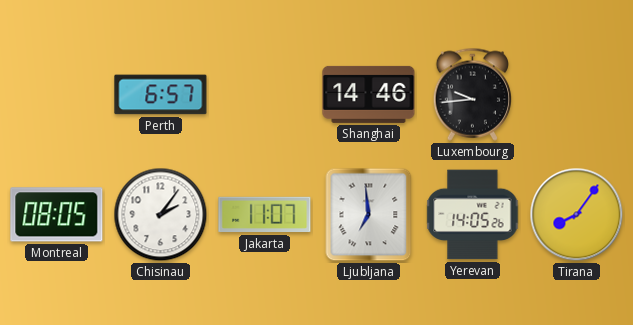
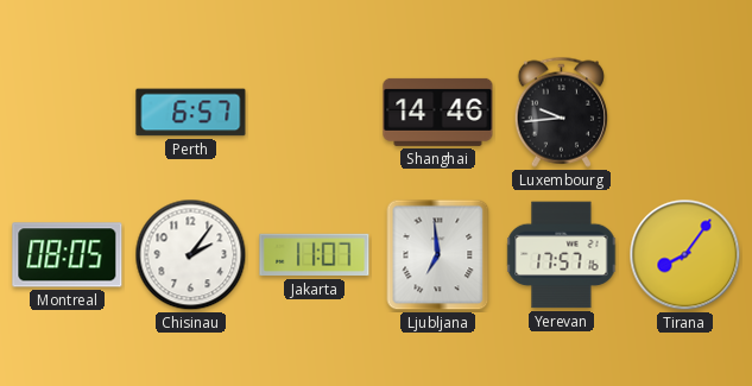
Yerevan: 14:05 -> 17:57 (562, 255)
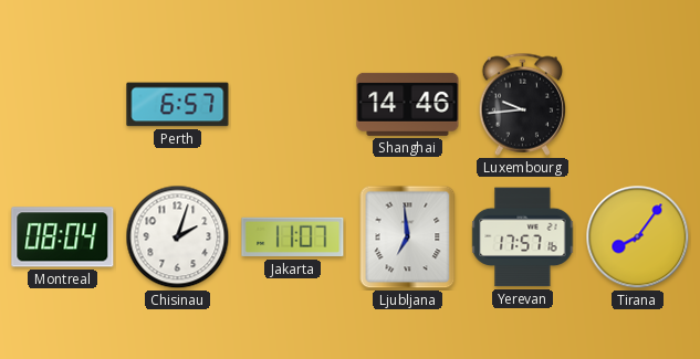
Montreal: 08:05 -> 08:04 (63, 237)
Chisinau: 2:06 -> 2:03 (178, 237)
